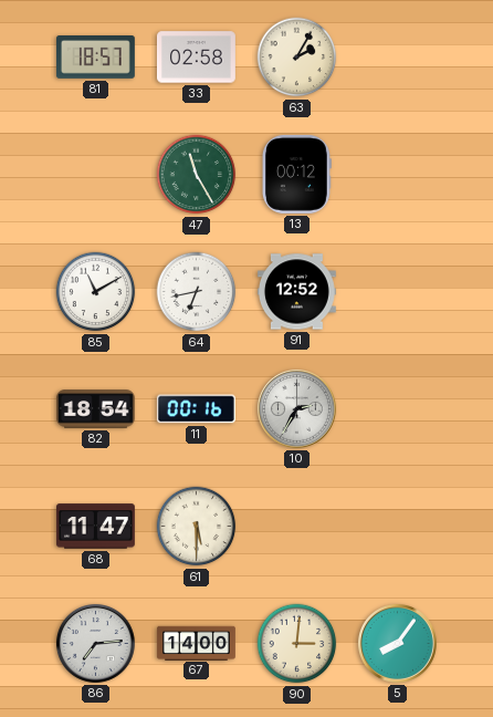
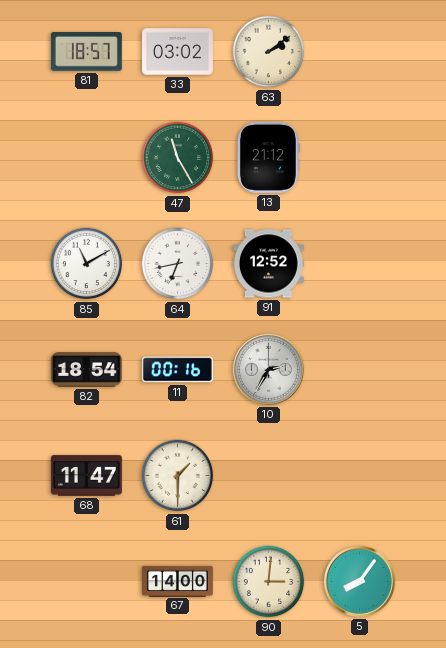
33: 02:58 -> 03:02 (177, 52)
63: 2:05 -> 2:09 (269, 52)
13: 00:12 -> 21:12 (268, 157)
61: 5:30 -> 1:30 (178, 476)
86: 7:14 -> none (95, 643)
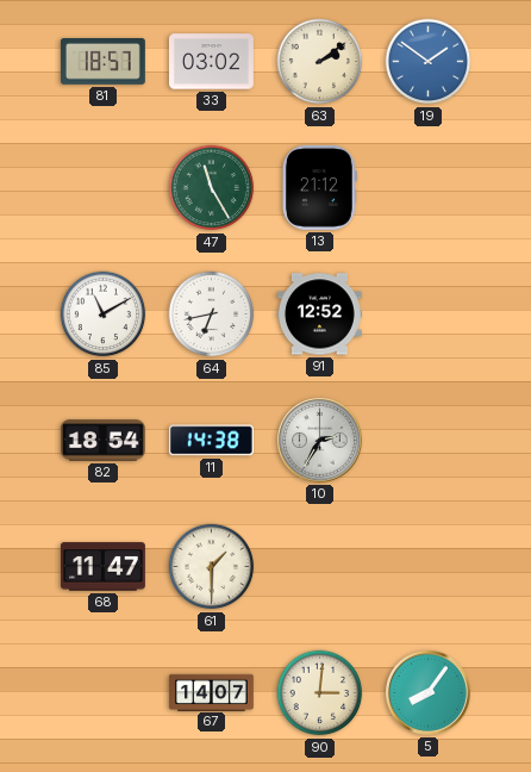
19: none -> 1:51 (429, 62)
11: 00:16 -> 14:38 (211, 441)
67: 14:00 -> 14:07 (211, 692)
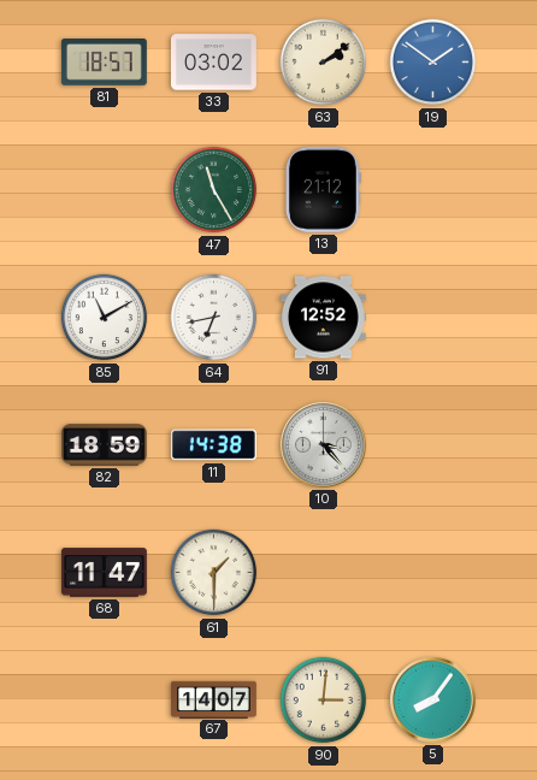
82: 18:54 -> 18:59 (104, 445)
10: 2:35 -> 3:23 (323, 444)
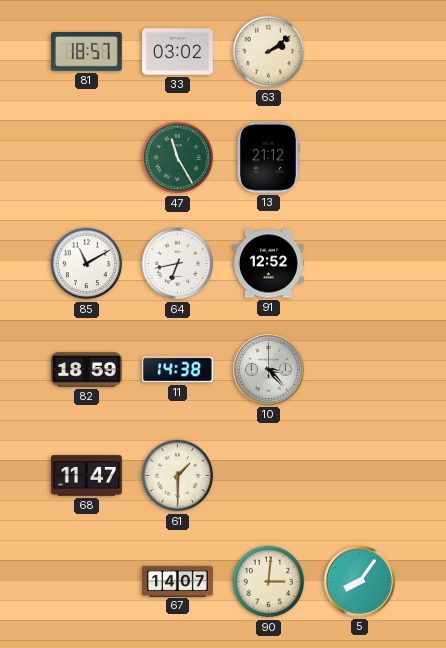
19: 1:51 -> none (433, 63)
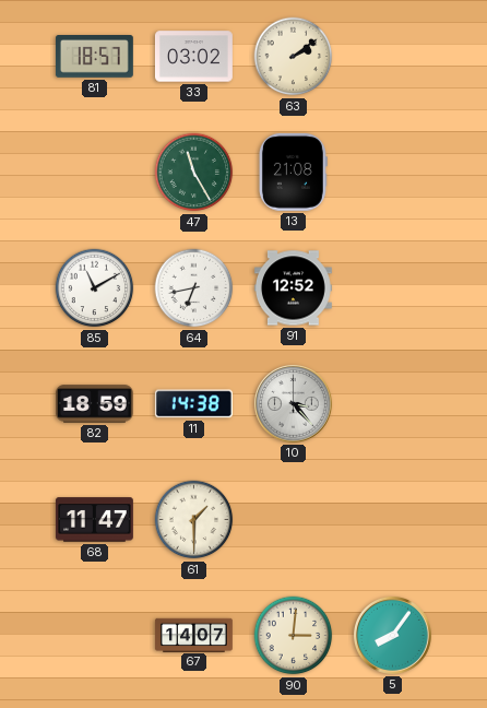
13: 21:12 -> 21:08 (293, 172)
